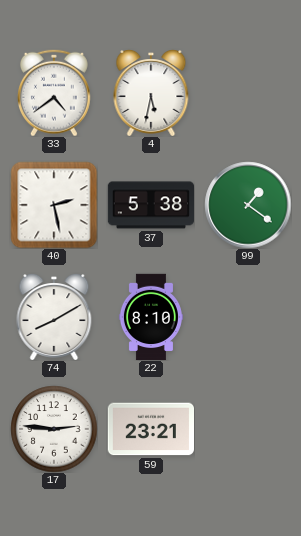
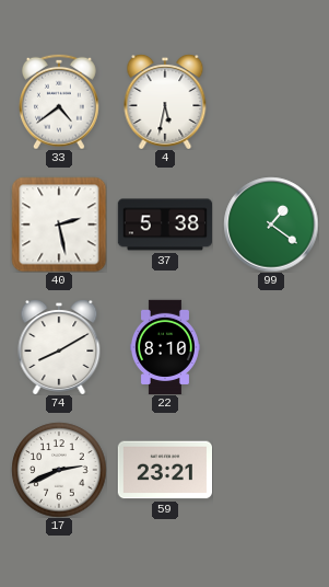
17: 2:46 -> 2:41 (59, 470)
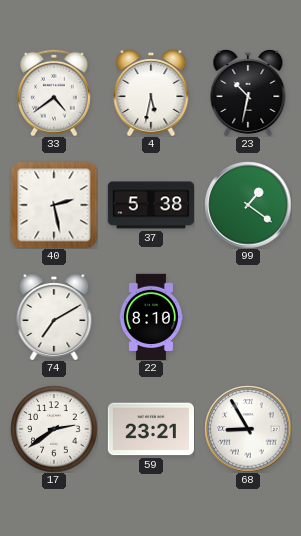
23: none -> 10:32 (248, 93)
74: 8:10 -> 7:10 (54, 317)
17: 2:41 -> 2:39 (54, 429)
68: none -> 8:55 (248, 429)
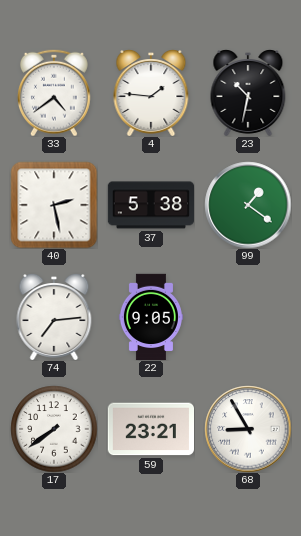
4: 5:32 -> 1:46 (151, 93)
74: 7:10 -> 7:14 (54, 317)
22: 8:10 -> 9:05 (151, 317)
17: 2:39 -> 7:39 (54, 429)
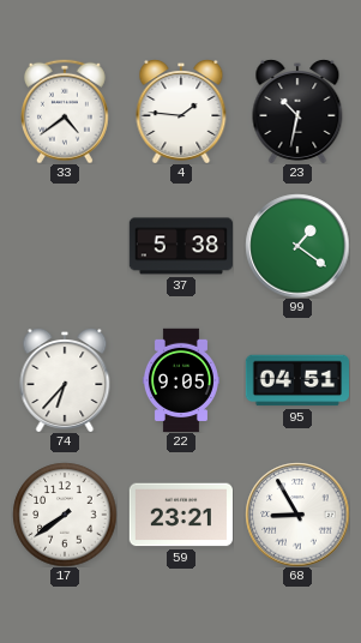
40: 2:28 -> none (54, 205)
74: 7:14 -> 6:37 (65, 380)
95: none -> 04:51 (296, 380)
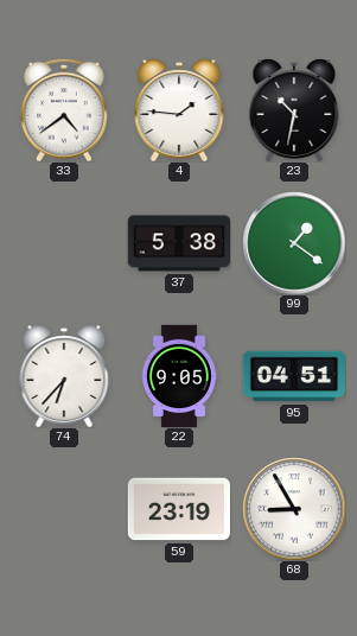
17: 7:39 -> none (65, 515)
59: 23:21 -> 23:19 (178, 509)
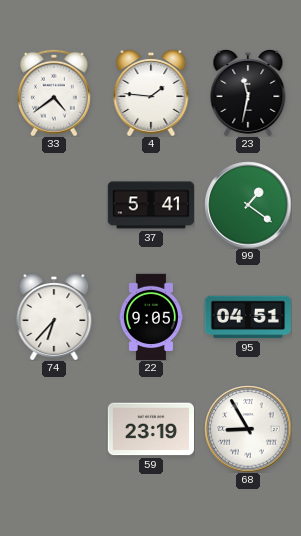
23: 10:32 -> 11:32 (248, 93)
37: 5:38 -> 5:41 (150, 205)
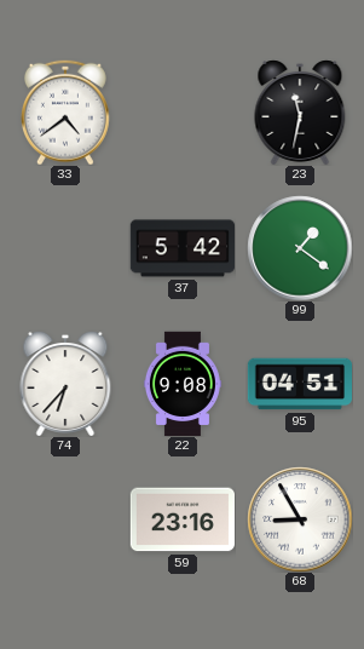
4: 1:46 -> none (151, 93)
37: 5:41 -> 5:42 (181, 248)
22: 9:05 -> 9:08 (183, 384)
59: 23:19 -> 23:16 (181, 519)
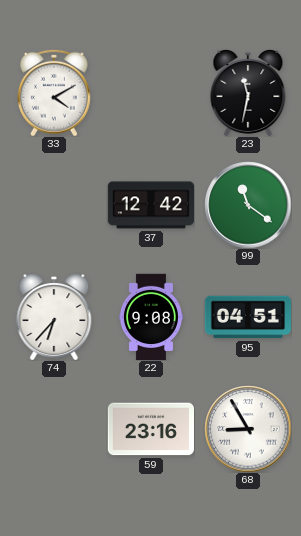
33: 4:39 -> 4:10 (54, 93)
37: 5:42 -> 12:42 (150, 205)
99: 1:21 -> 11:21 (248, 205)
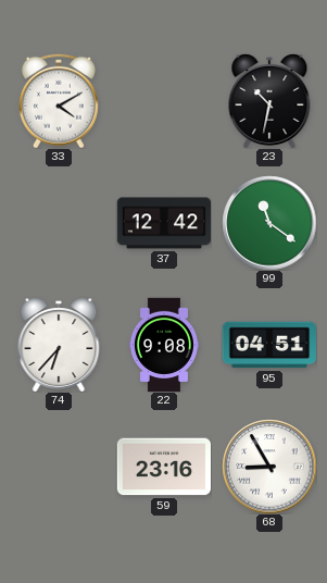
23: 11:32 -> 10:32 (269, 101)
